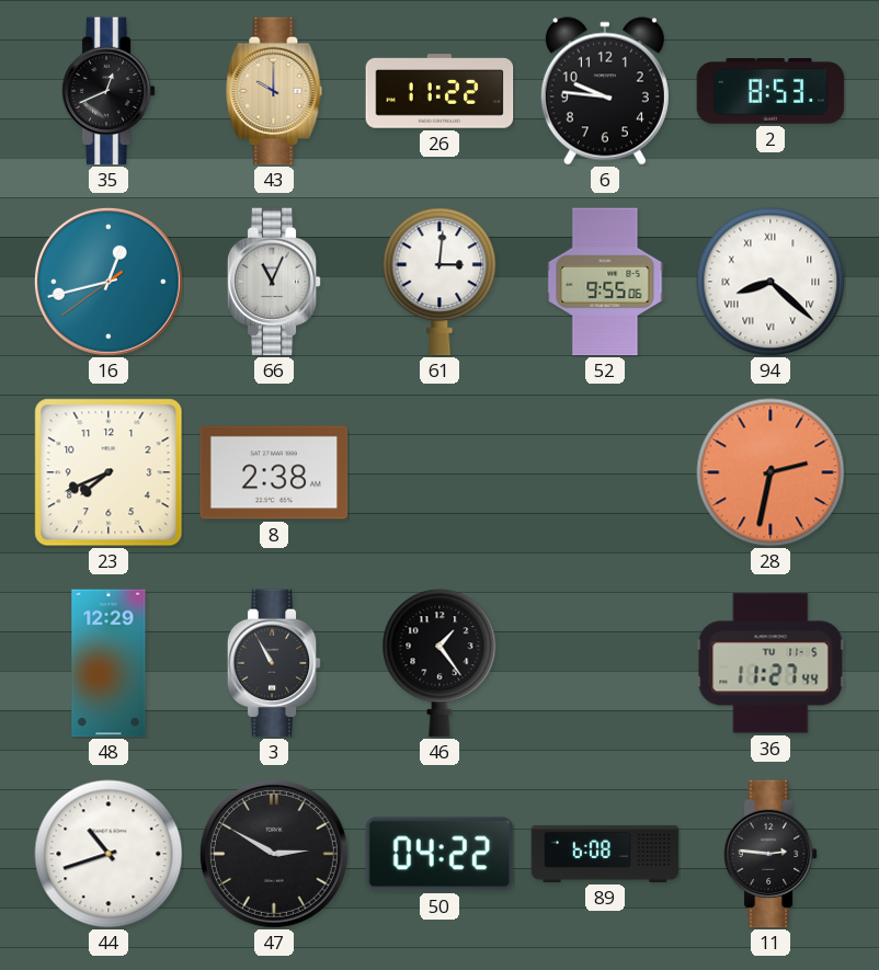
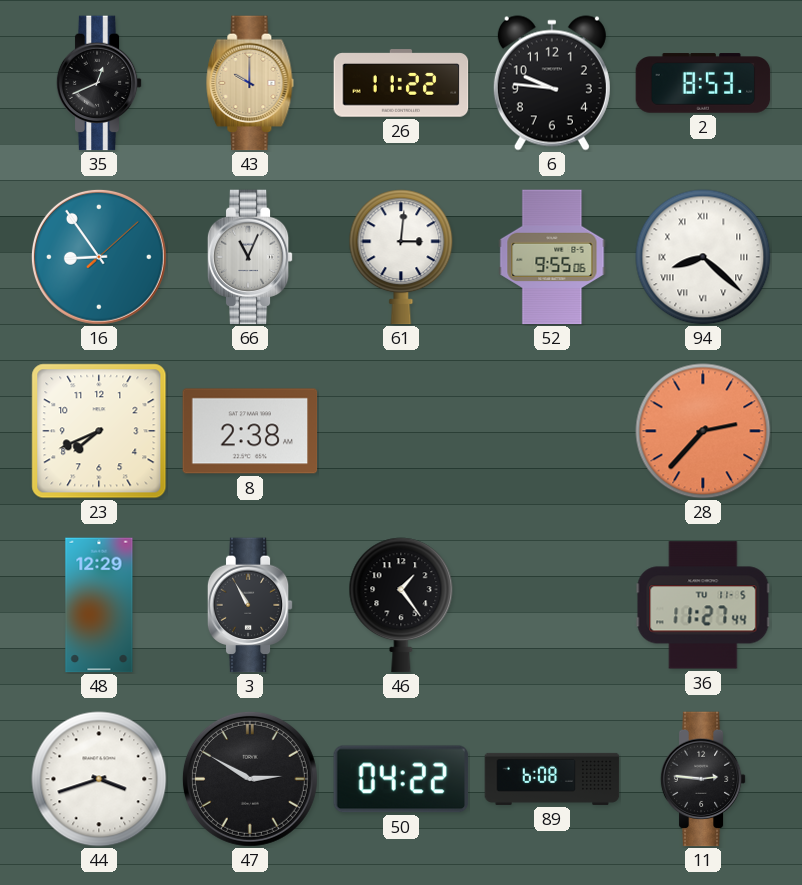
16: 12:42 -> 8:54 (99, 257)
28: 2:32 -> 2:37 (703, 431)
44: 10:42 -> 3:42 (99, 779)
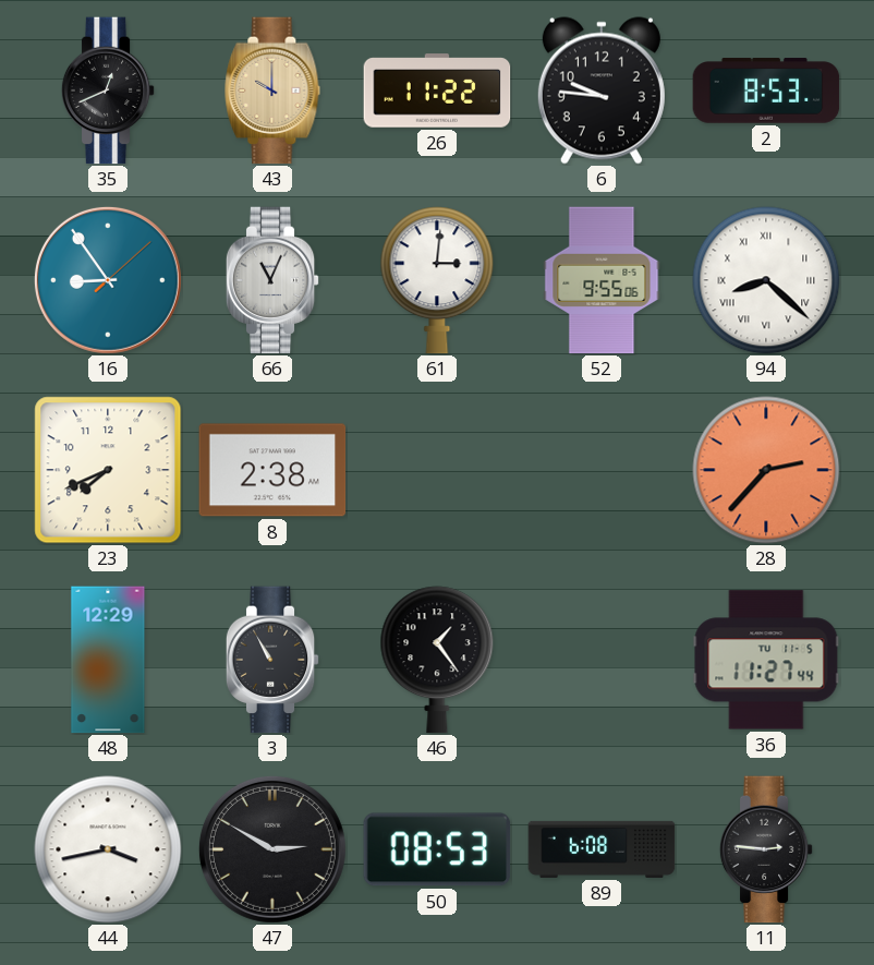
44: 3:42 -> 3:43 (108, 849)
50: 04:22 -> 08:53 (437, 849)
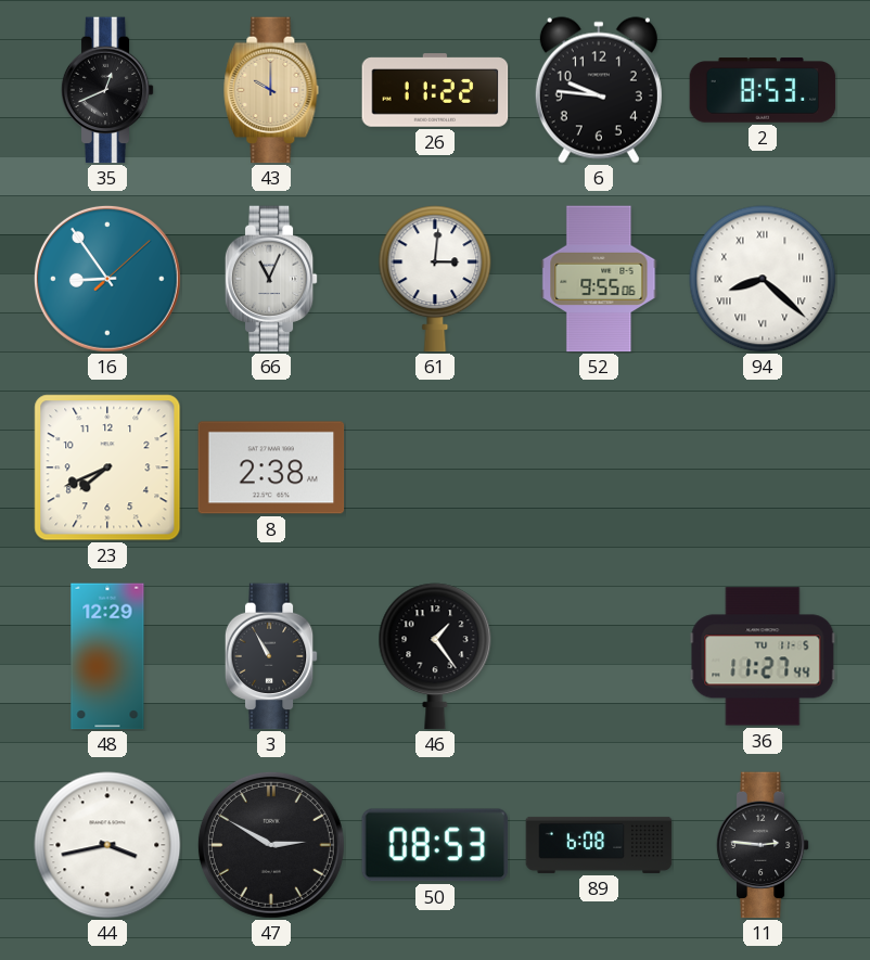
28: 2:37 -> none (766, 470)
